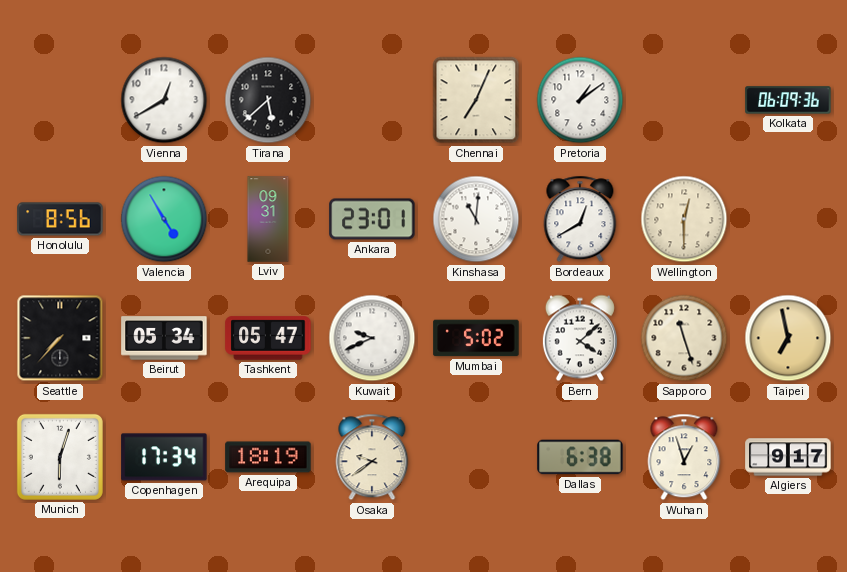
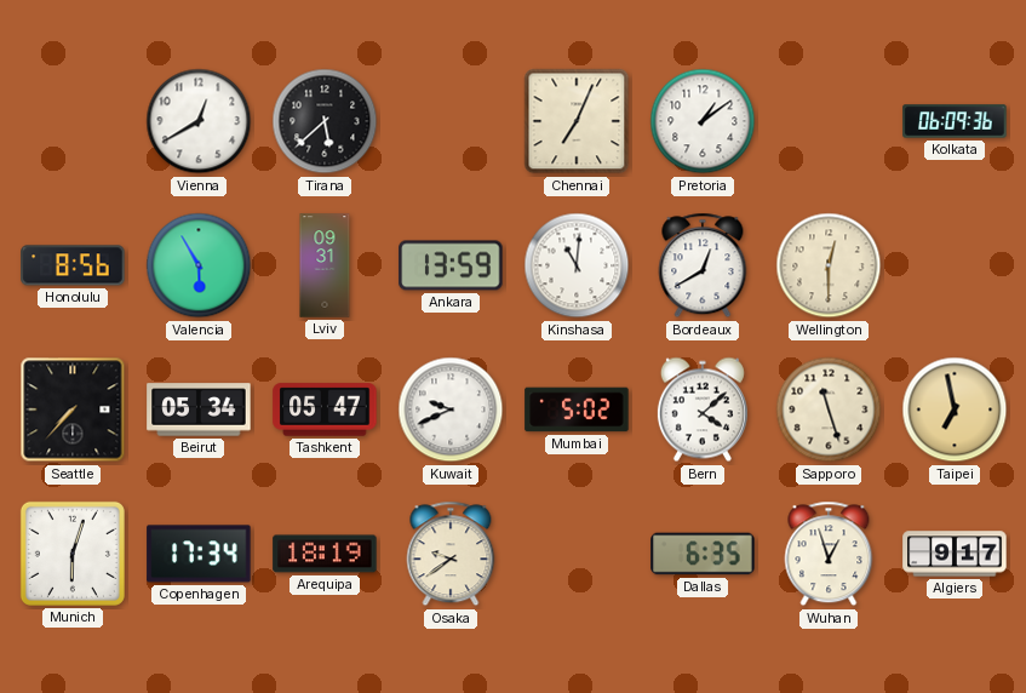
Valencia: 4:55 -> 5:55 (199, 265)
Ankara: 23:01 -> 13:59 (451, 265)
Dallas: 6:38 -> 6:35 (703, 554)
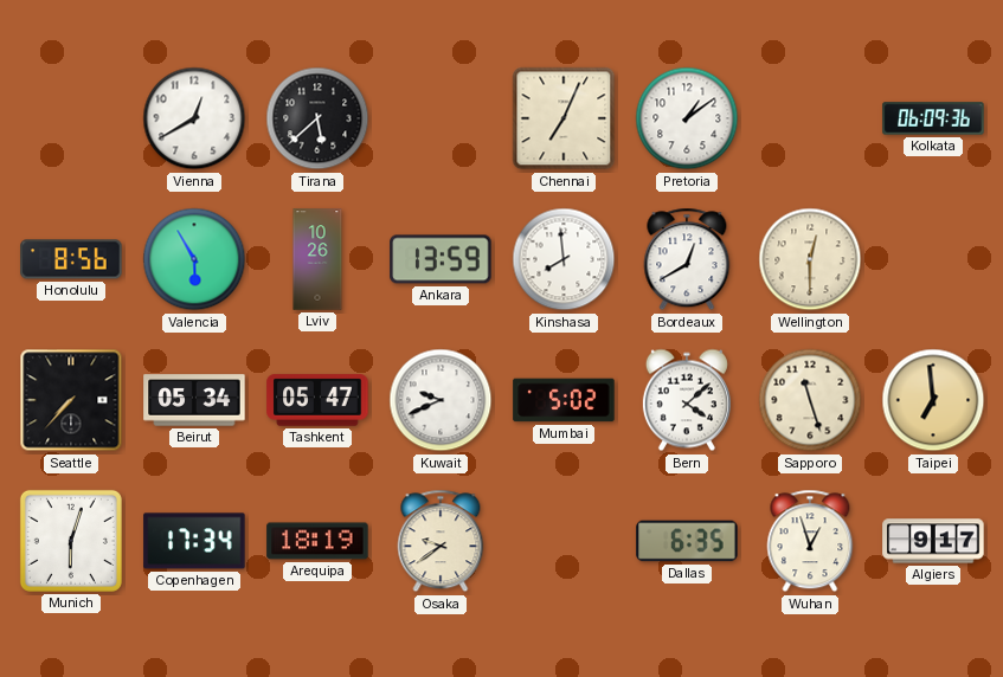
Lviv: 09:31 -> 10:26 (317, 259)
Kinshasa: 11:01 -> 7:59 (564, 259)
Taipei: 6:58 -> 6:59 (933, 400)
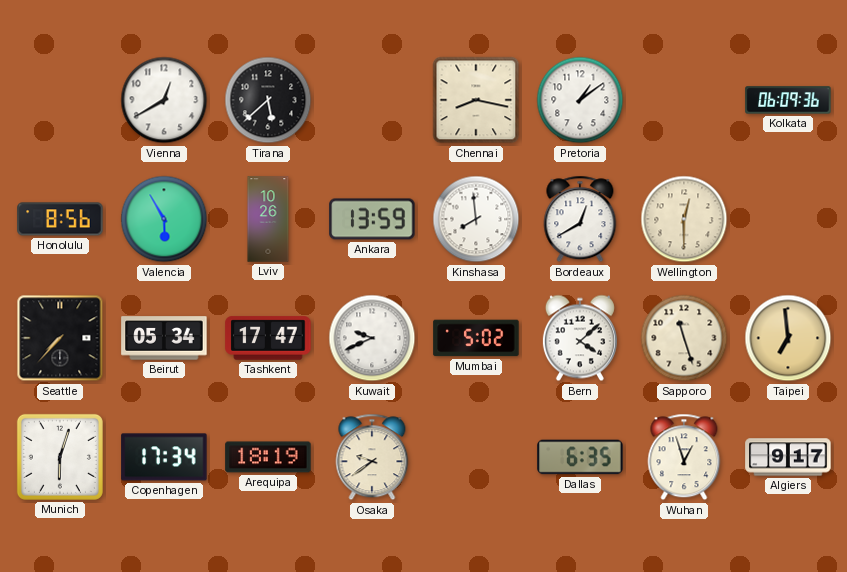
Chennai: 7:04 -> 8:17 (476, 100)
Tashkent: 05:47 -> 17:47 (268, 338)
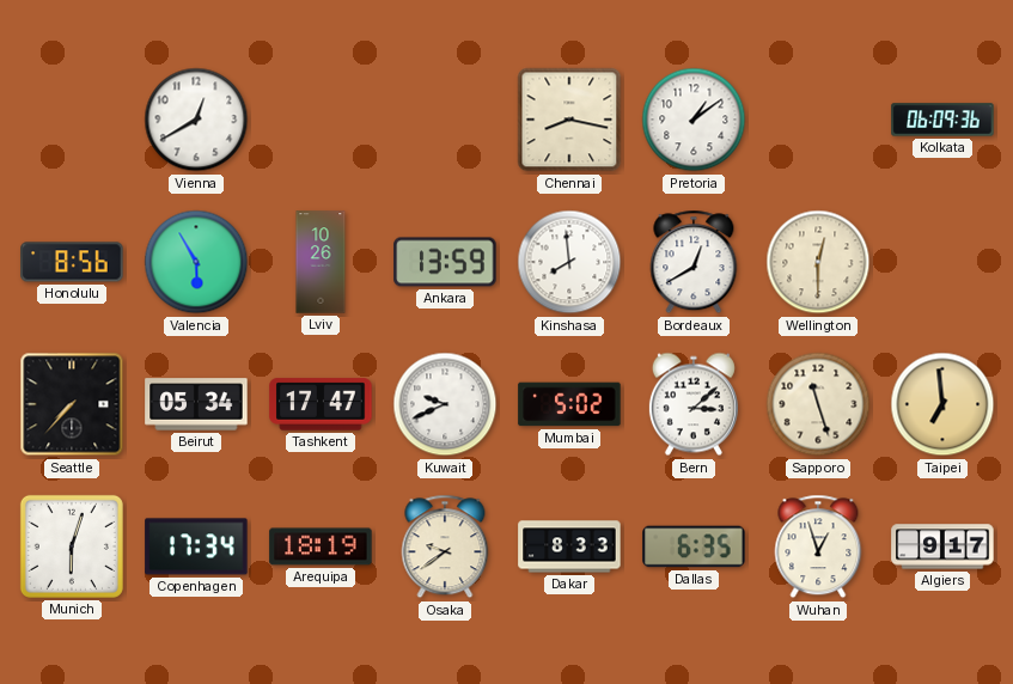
Tirana: 5:38 -> none (268, 100)
Bern: 4:08 -> 3:08 (694, 404)
Dakar: none -> 8:33 (569, 546)
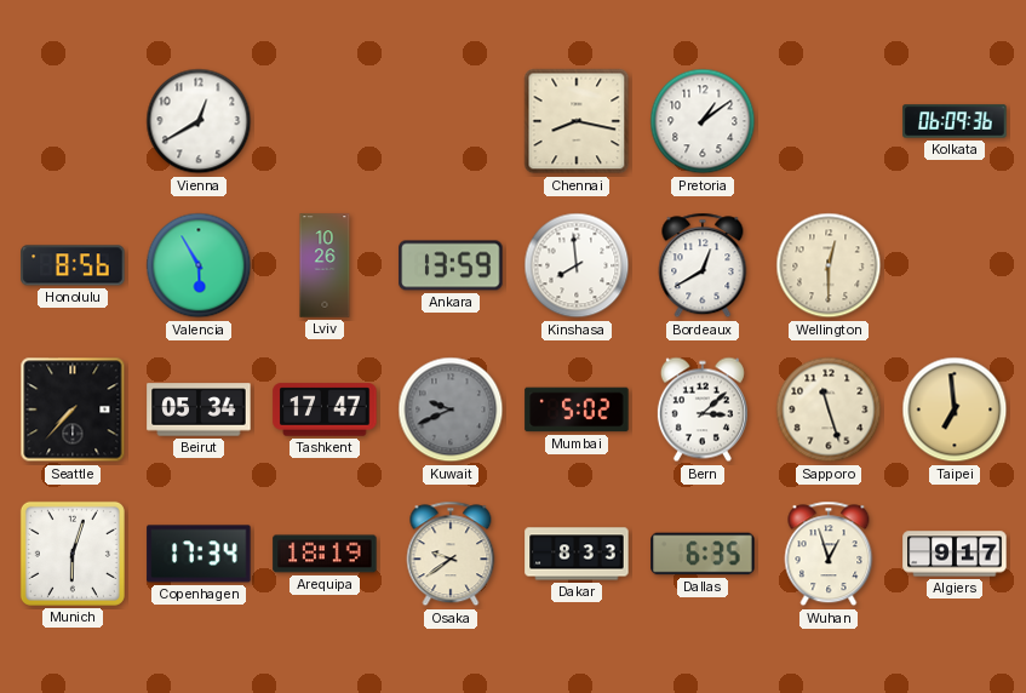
Kuwait dial: white -> grey (451, 409)
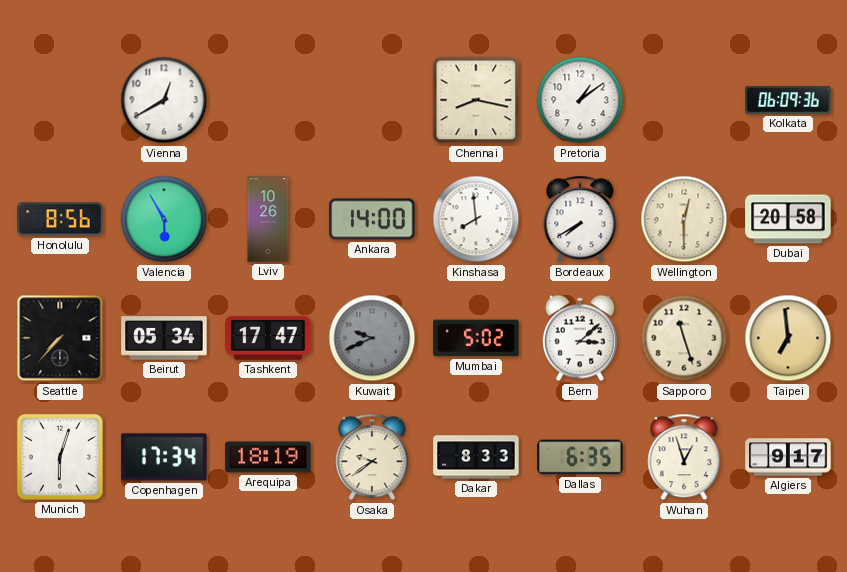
Ankara: 13:59 -> 14:00 (372, 219)
Bordeaux: 12:40 -> 7:40 (580, 219)
Dubai: none -> 20:58 (788, 219)
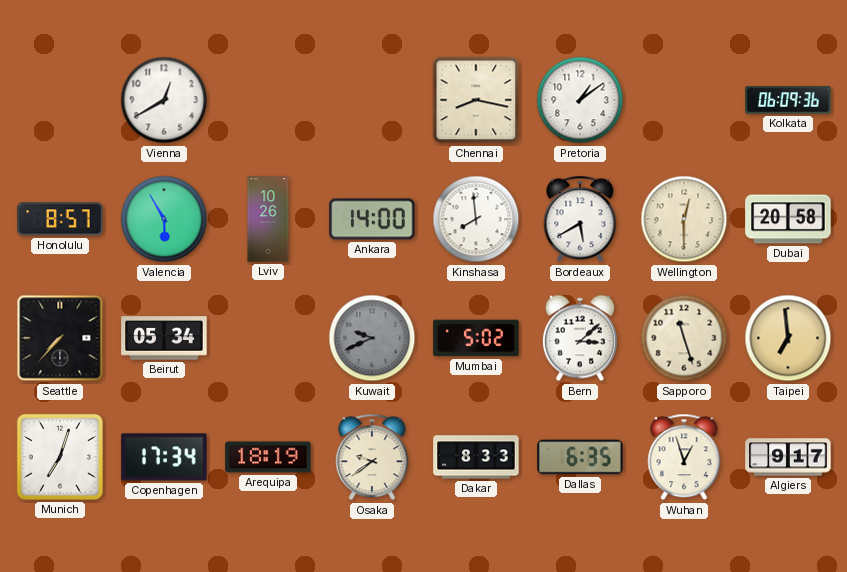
Honolulu: 8:56 -> 8:57 (60, 219)
Bordeaux: 7:40 -> 5:40 (580, 219)
Tashkent: 17:47 -> none (268, 338)
Munich: 6:03 -> 7:03 (60, 457)
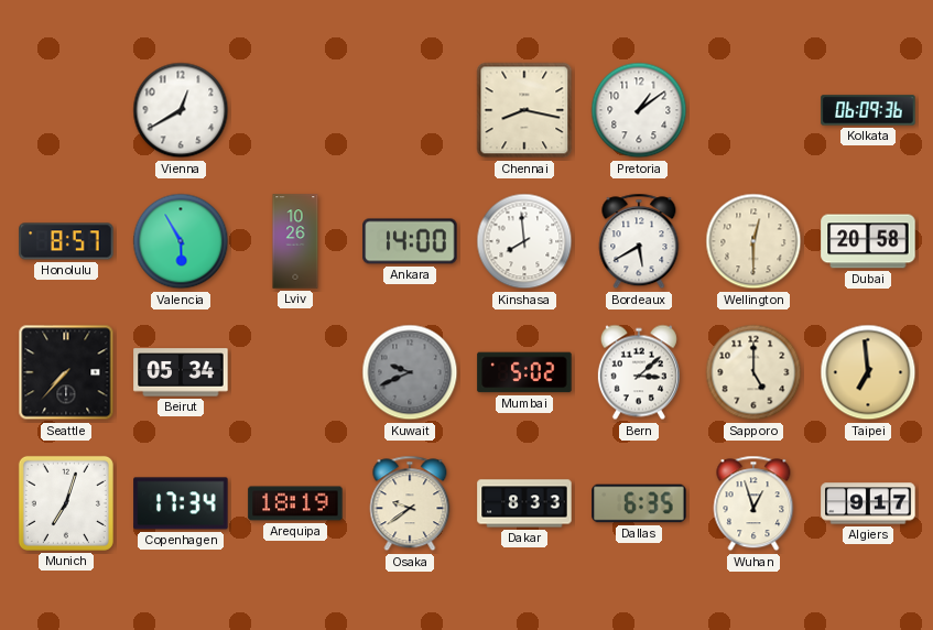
Sapporo: 11:27 -> 5:00 (753, 372)
